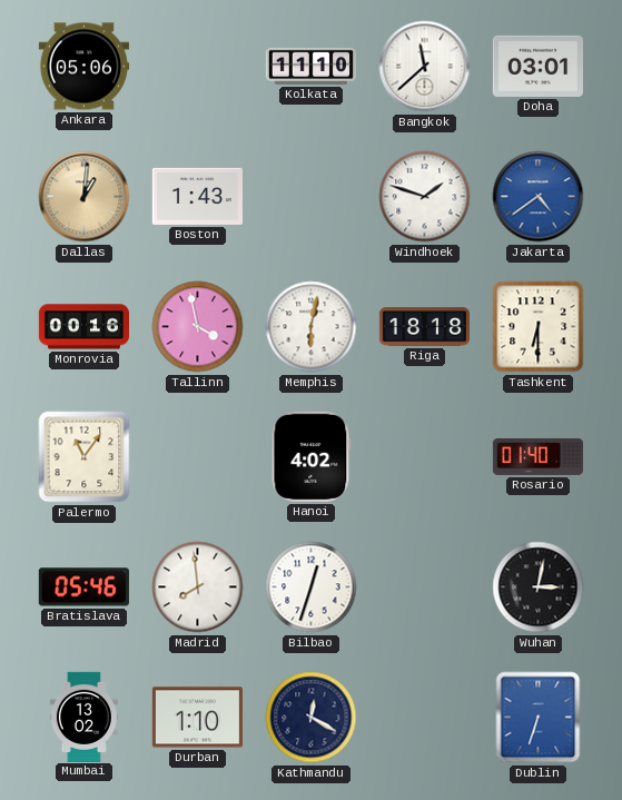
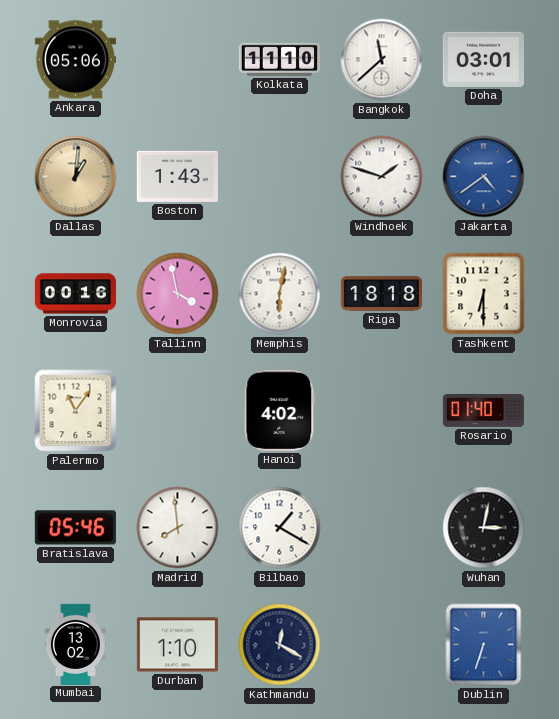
Bilbao: 12:33 -> 1:20 (280, 528)
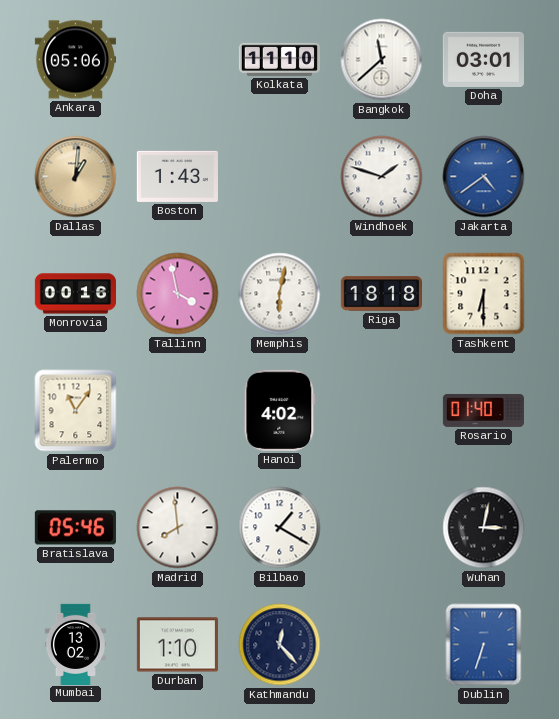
Kathmandu: 12:20 -> 12:23 (280, 645)
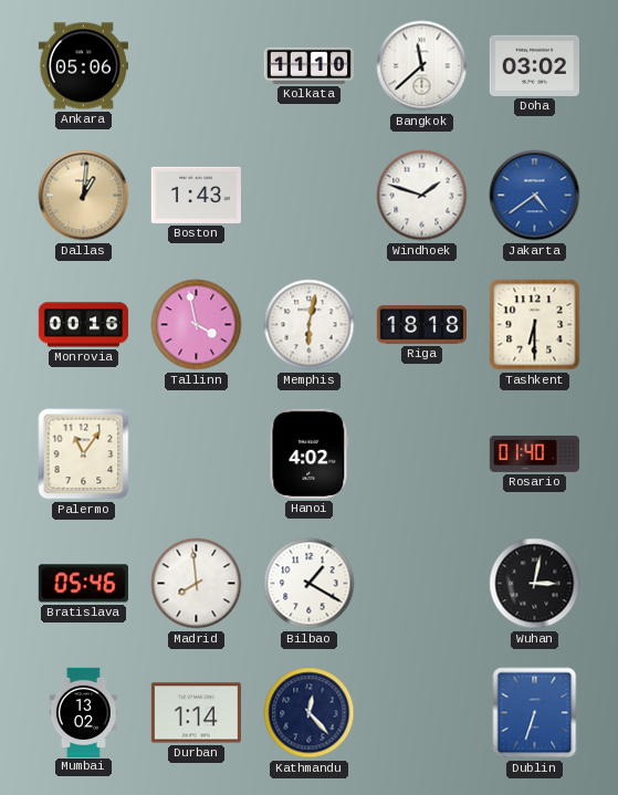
Doha: 03:01 -> 03:02 (534, 65)
Durban: 1:10 -> 1:14 (196, 713)
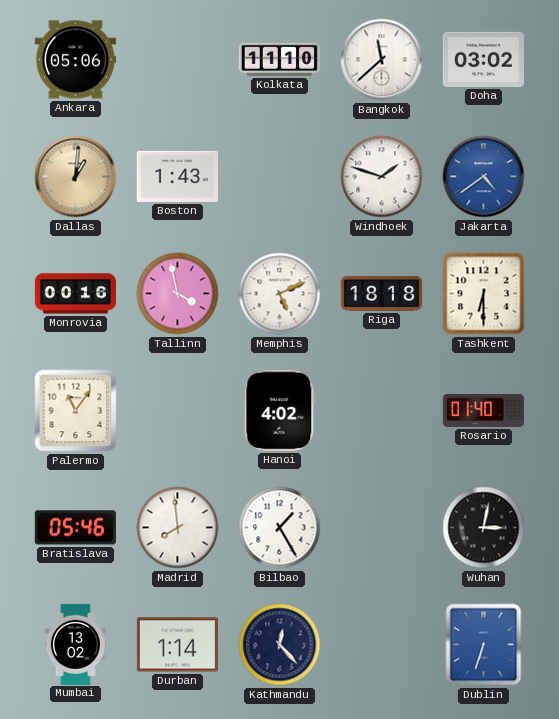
Memphis: 6:02 -> 5:11 (280, 294)
Bilbao: 1:20 -> 1:25 (280, 528)
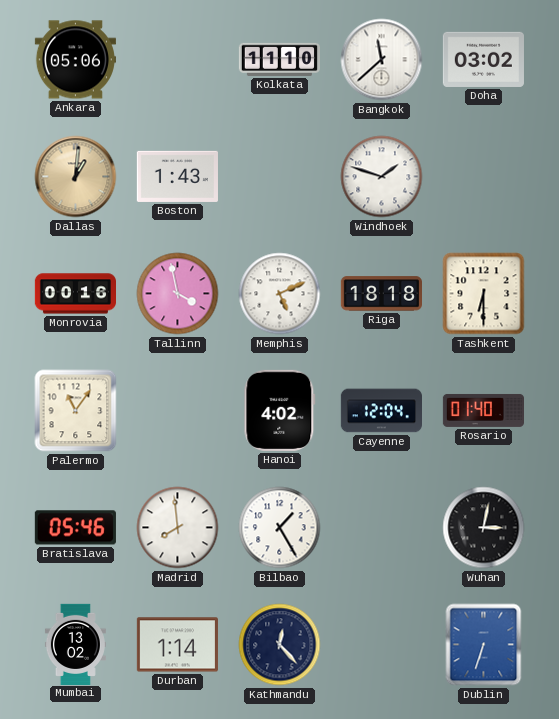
Jakarta: 4:39 -> none (484, 177)
Cayenne: none -> 12:04 (381, 411)
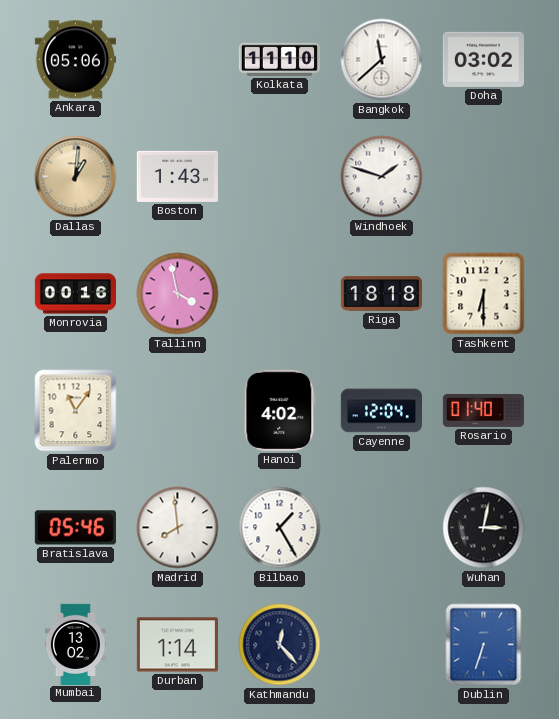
Memphis: 5:11 -> none (280, 294)
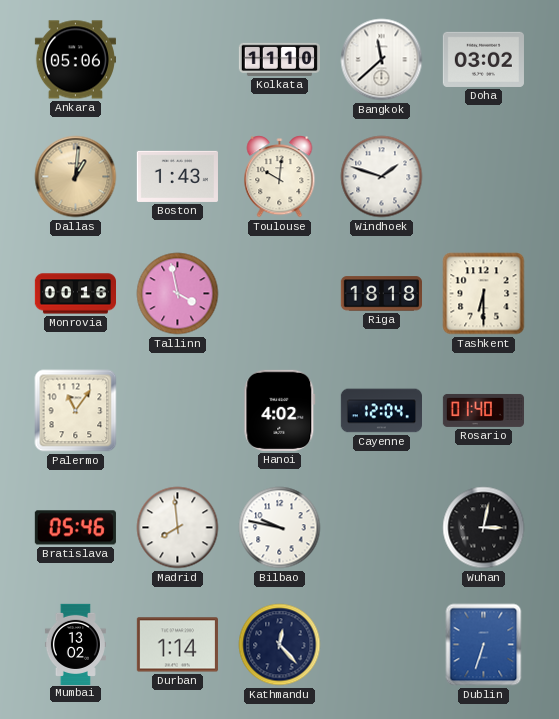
Toulouse: none -> 10:01 (280, 177)
Bilbao: 1:25 -> 9:47 (280, 528)
